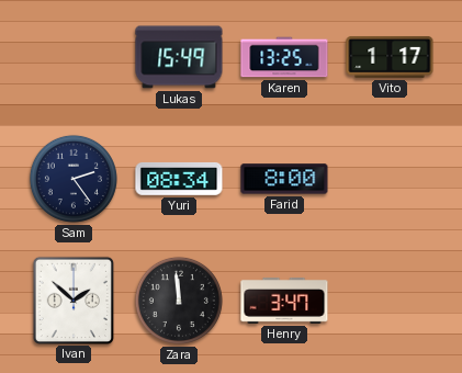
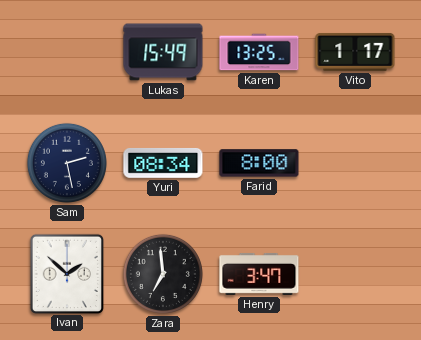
Sam: 2:24 -> 2:28 (67, 163)
Zara: 11:59 -> 6:59 (163, 274)
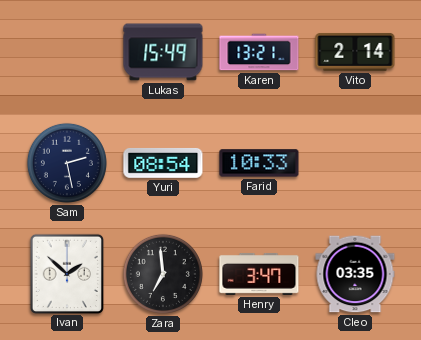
Karen: 13:25 -> 13:21 (259, 52)
Vito: 1:17 -> 2:14 (355, 52)
Yuri: 08:34 -> 08:54 (163, 163)
Farid: 8:00 -> 10:33 (259, 163)
Cleo: none -> 03:35 (355, 274)
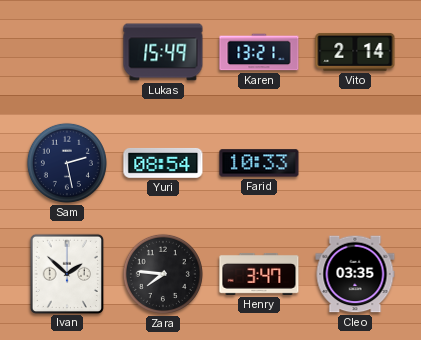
Zara: 6:59 -> 7:46 (163, 274)
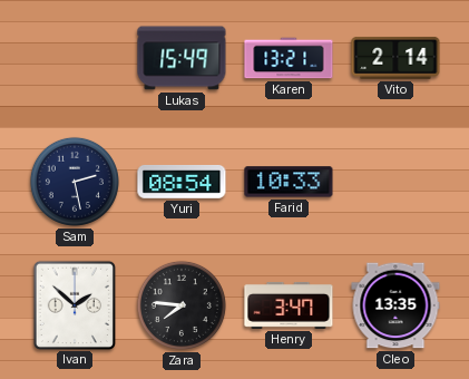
Cleo: 03:35 -> 13:35 (395, 305)
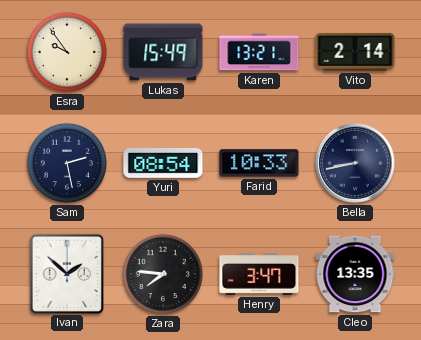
Esra: none -> 9:54 (67, 52)
Bella: none -> 8:43 (356, 164)
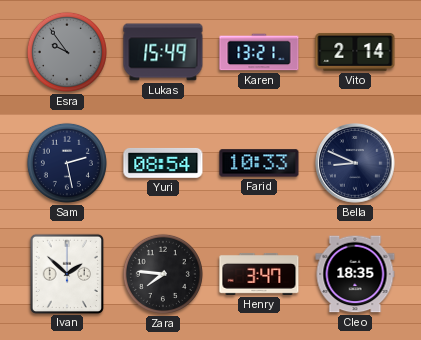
Esra dial: cream -> grey (67, 52)
Bella: 8:43 -> 8:49 (356, 164)
Cleo: 13:35 -> 18:35 (355, 274)
